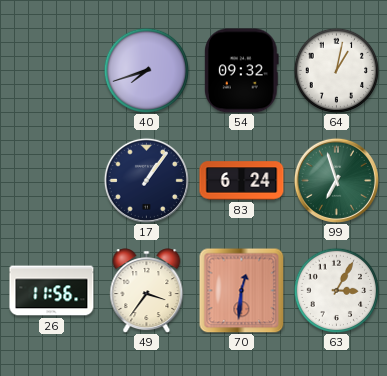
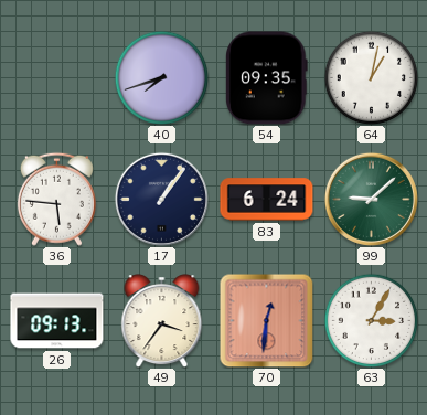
54: 09:32 -> 09:35 (267, 78)
36: none -> 5:46 (56, 199)
99: 6:57 -> 9:08 (371, 199)
26: 11:56 -> 09:13 (57, 321)
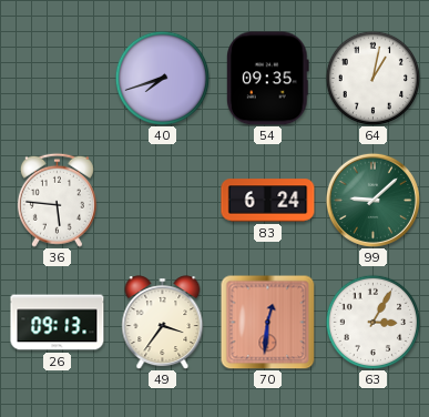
17: 1:06 -> none (161, 199)
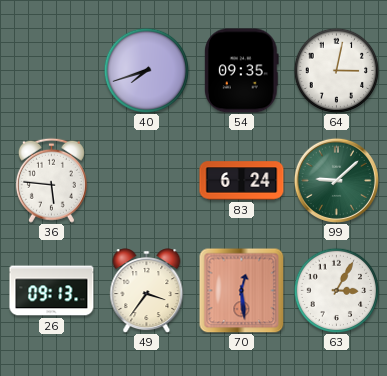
64: 1:02 -> 3:02 (336, 70)
70: 12:31 -> 12:29 (241, 290)
